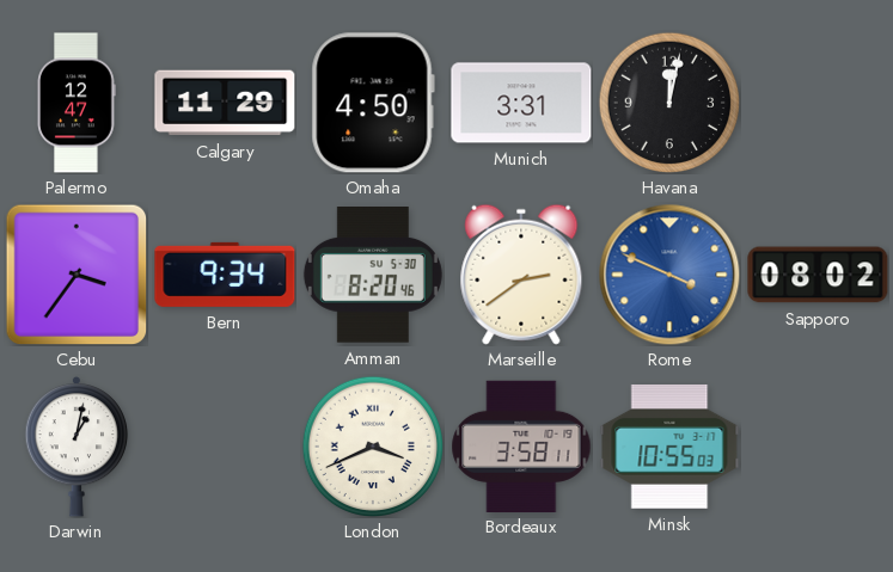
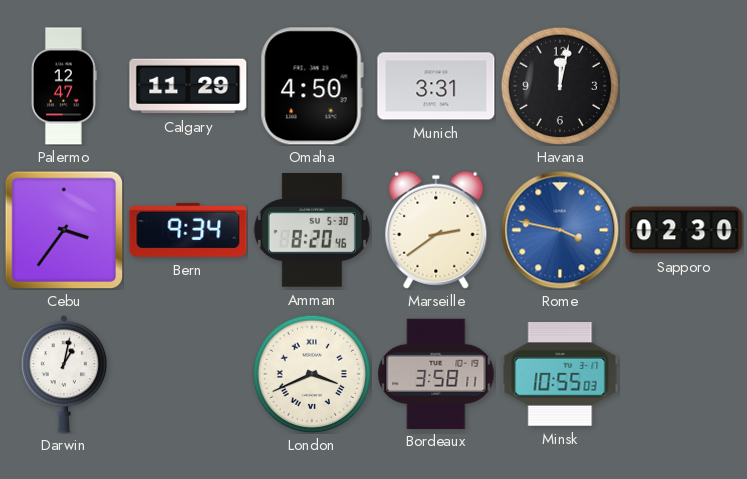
Rome: 3:49 -> 3:47 (560, 230)
Sapporo: 08:02 -> 02:30 (684, 230)
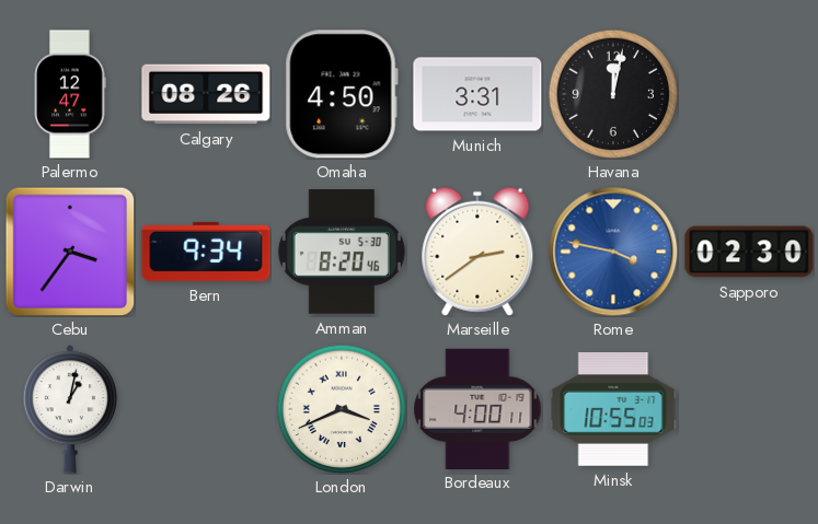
Calgary: 11:29 -> 08:26 (206, 94)
Bordeaux: 3:58 -> 4:00 (477, 408)
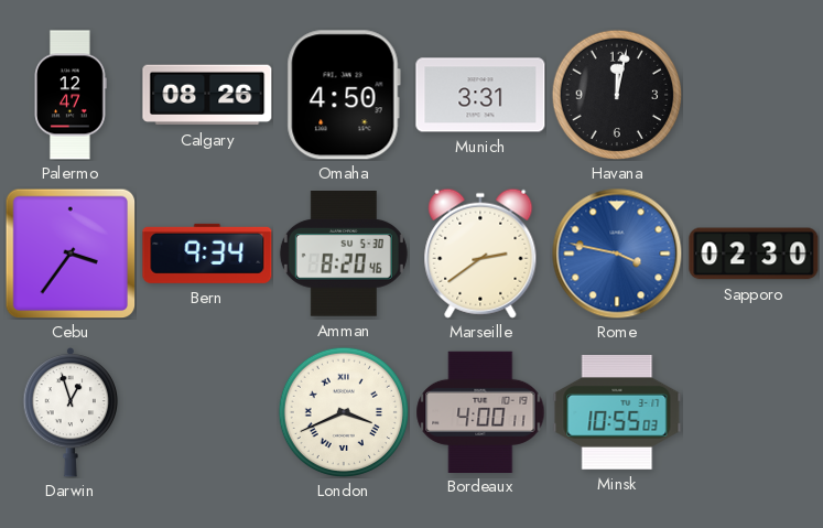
Darwin: 1:02 -> 12:57 (71, 413)
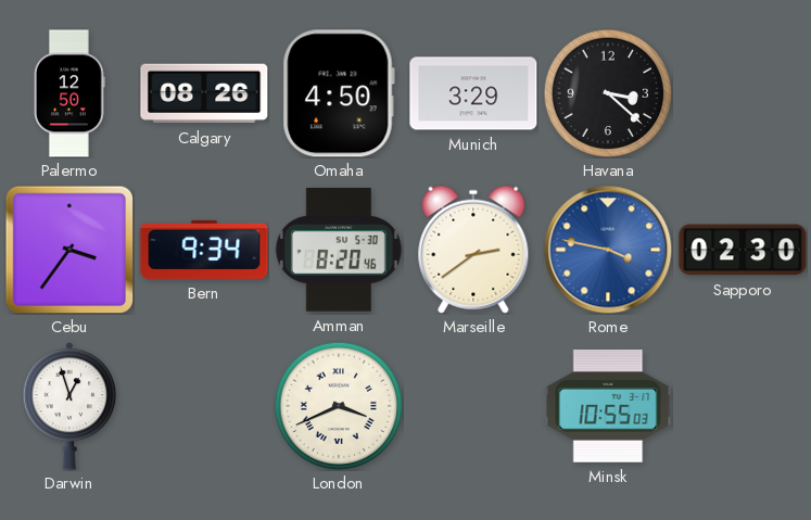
Palermo: 12:47 -> 12:50 (69, 93)
Munich: 3:31 -> 3:29 (473, 93)
Havana: 12:02 -> 3:22 (607, 92)
Bordeaux: 4:00 -> none (480, 411)
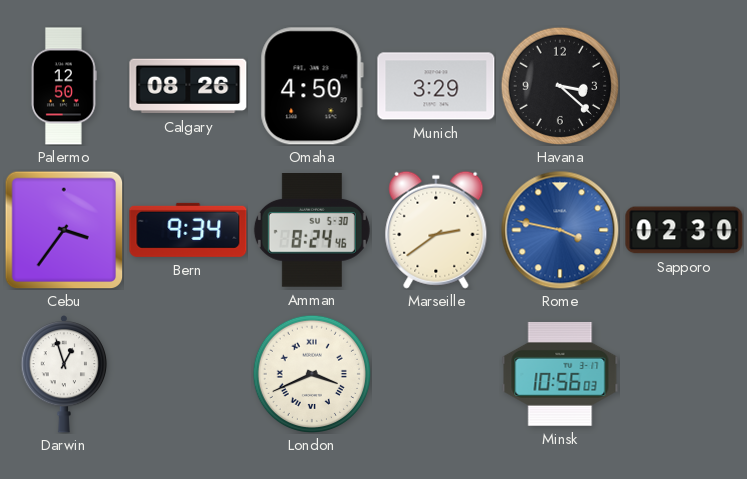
Amman: 8:20 -> 8:24 (312, 231)
Minsk: 10:55 -> 10:56 (560, 374)
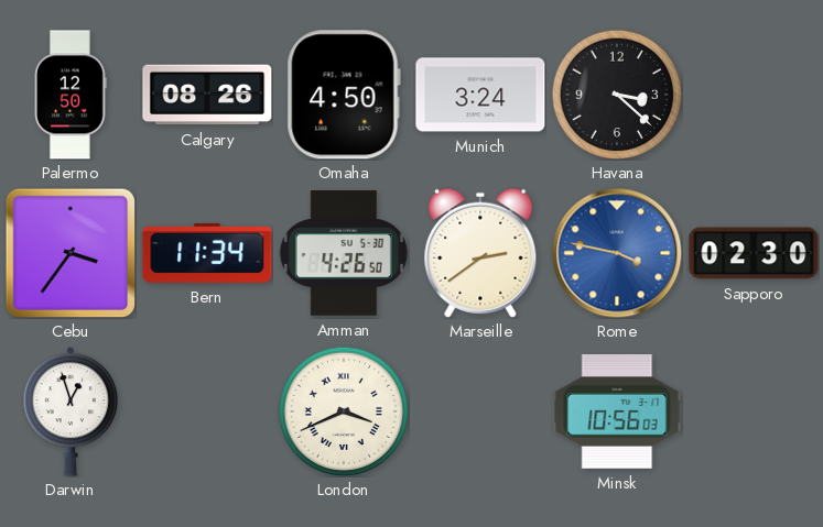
Munich: 3:29 -> 3:24 (480, 95)
Bern: 9:34 -> 11:34 (207, 253)
Amman: 8:24 -> 4:26 (344, 254)
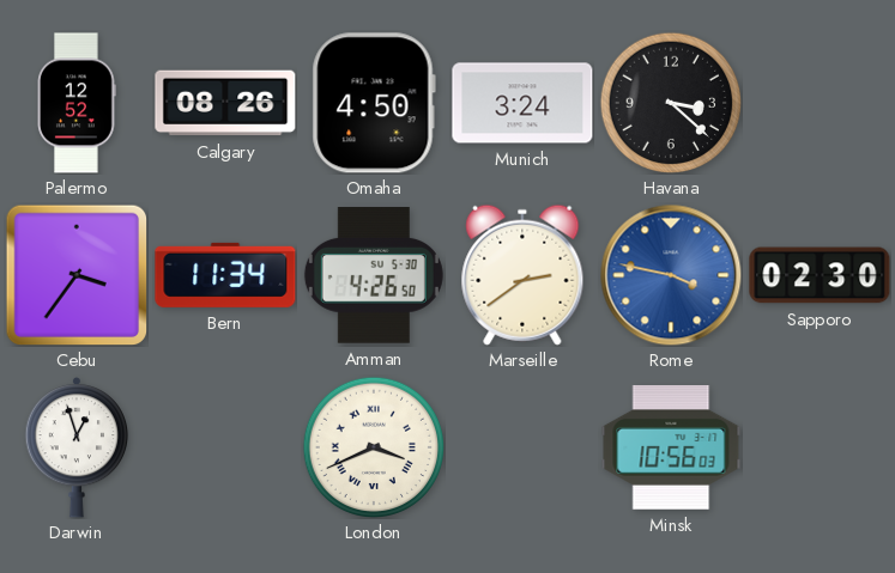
Palermo: 12:50 -> 12:52 (77, 103)
